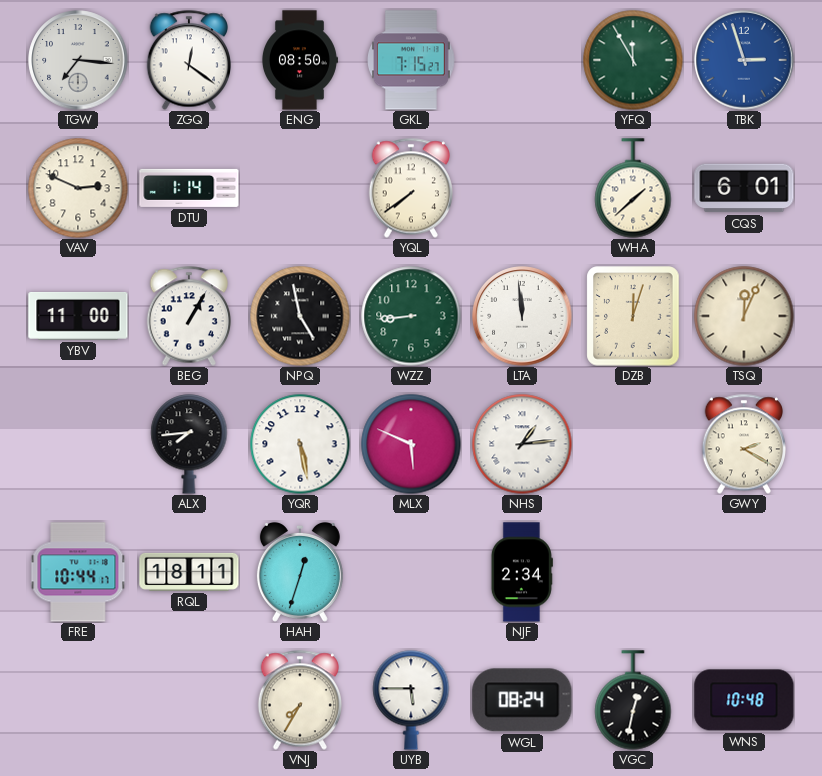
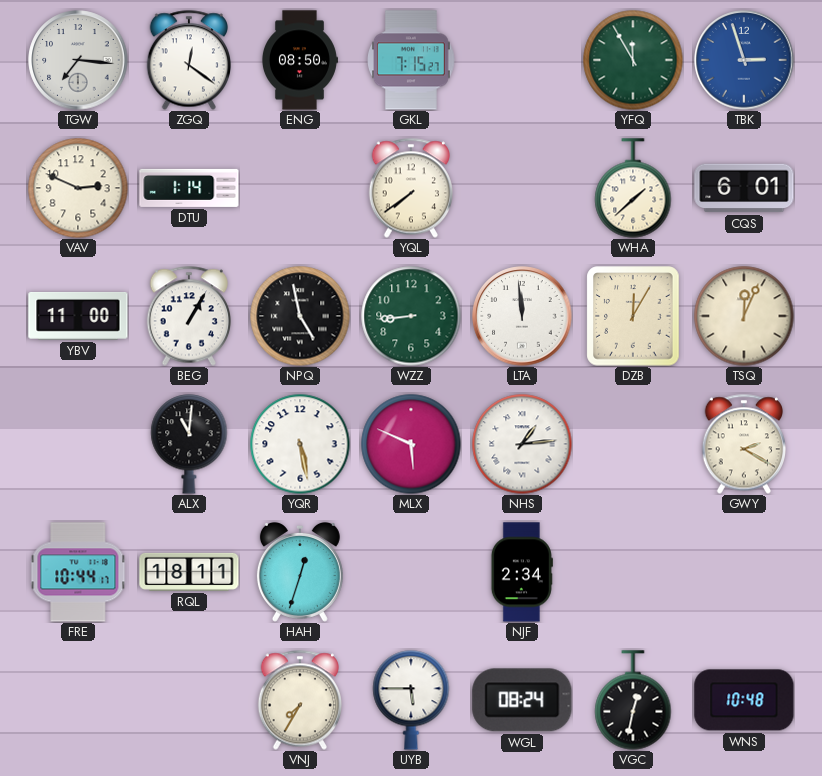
DZB: 12:03 -> 12:05 (633, 316)
ALX: 7:44 -> 11:01 (189, 444)
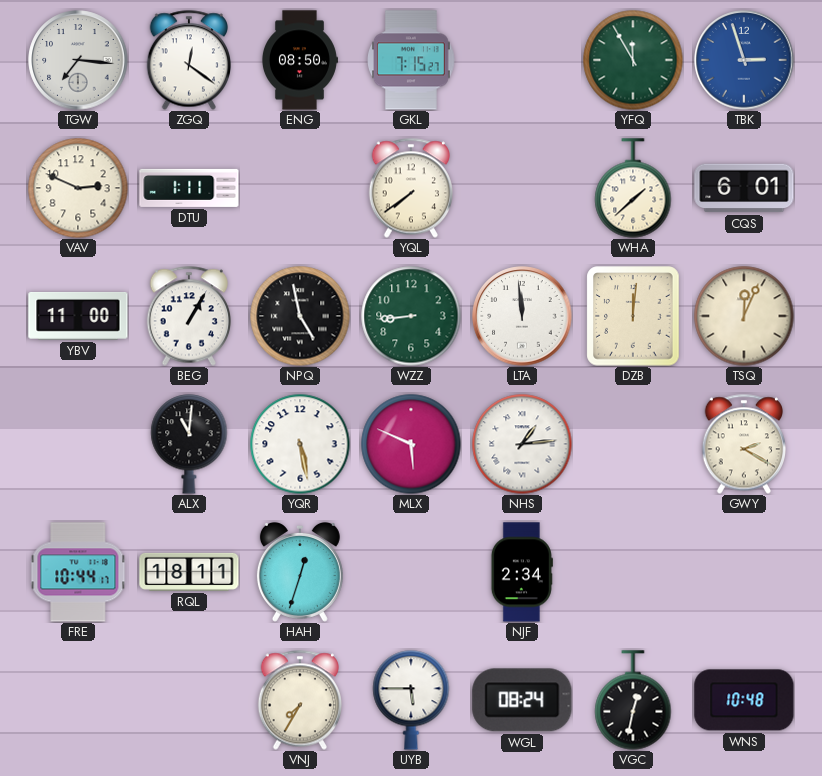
DTU: 1:14 -> 1:11 (189, 188)
DZB: 12:05 -> 12:01 (633, 316)
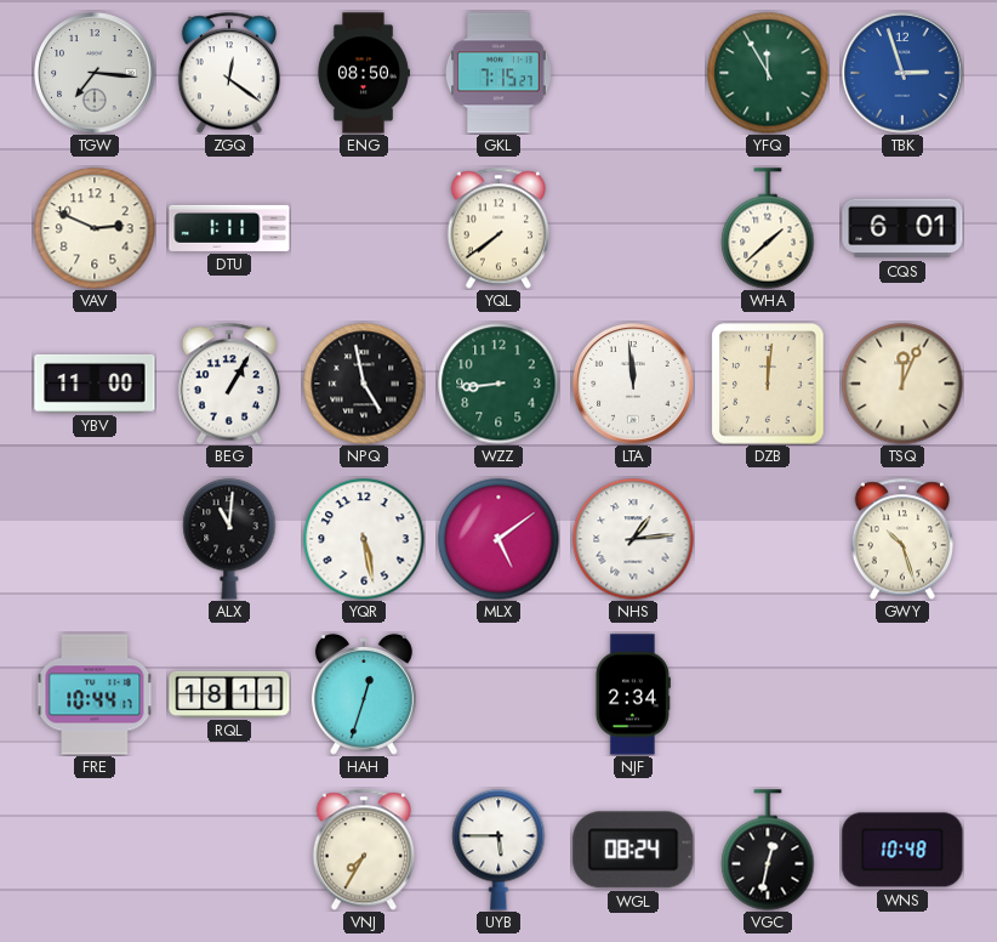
MLX: 5:49 -> 5:09 (498, 539)
GWY: 2:20 -> 10:27 (901, 539)
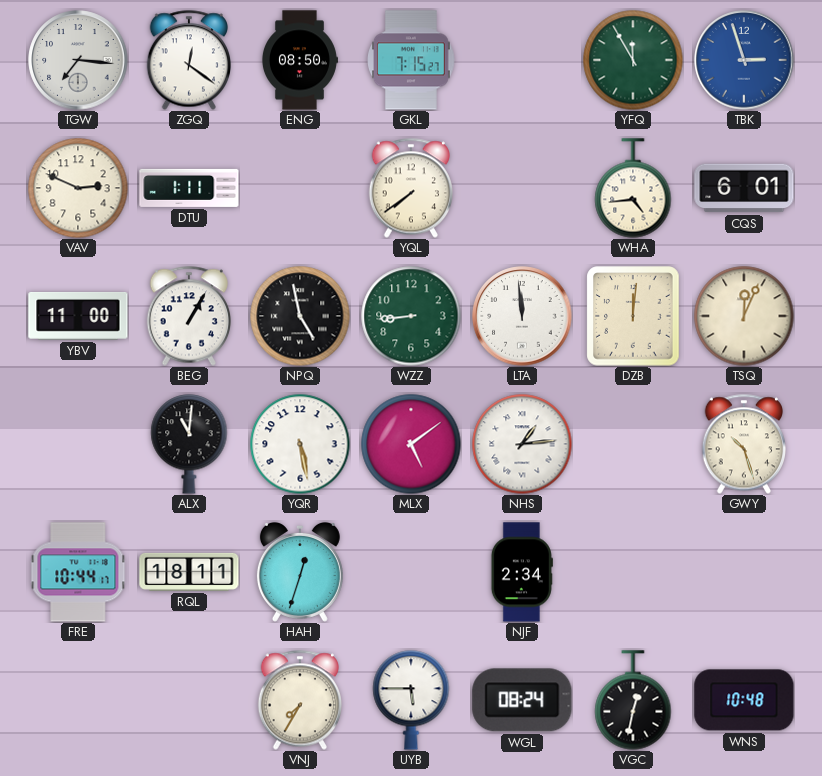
WHA: 1:38 -> 4:44 (633, 188)
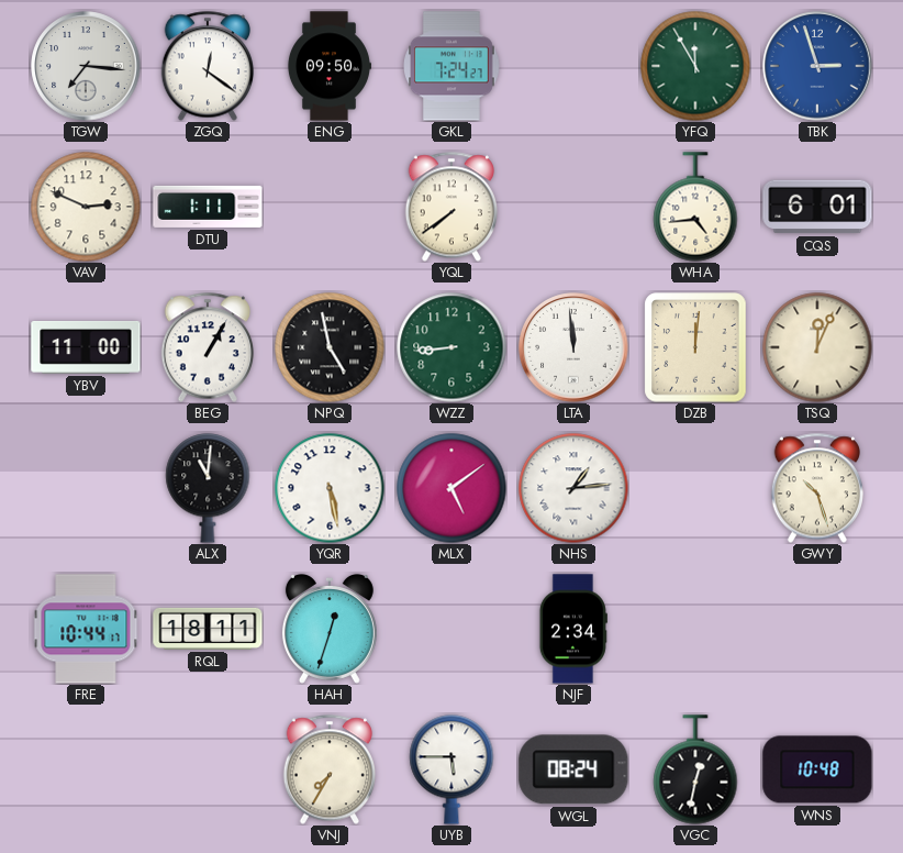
ENG: 08:50 -> 09:50 (328, 66)
GKL: 7:15 -> 7:24 (453, 66)
